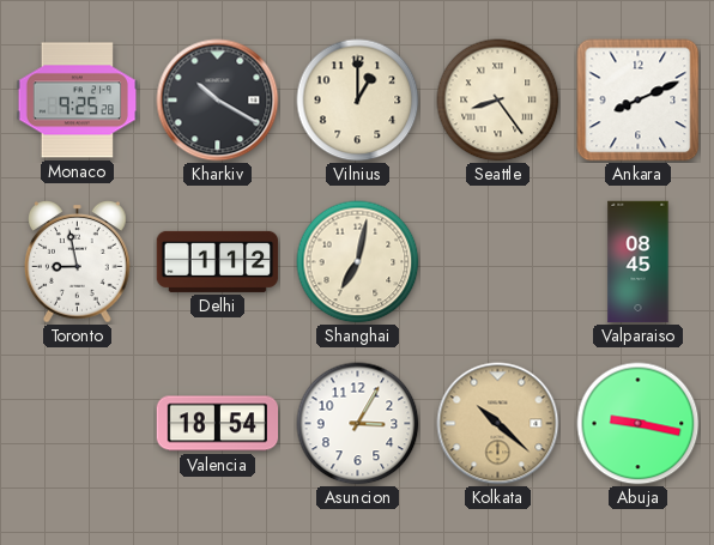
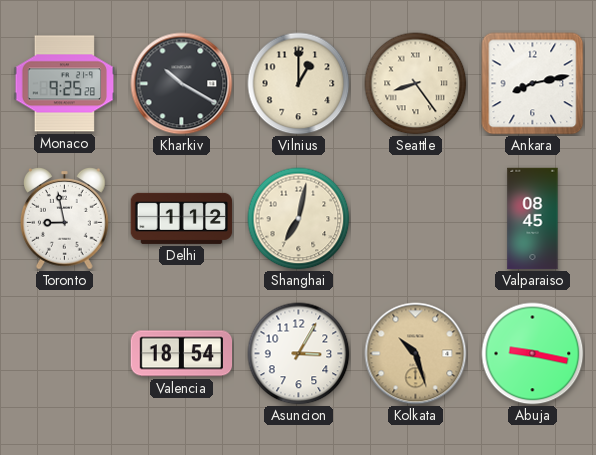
Ankara: 8:11 -> 8:13 (533, 84)
Kolkata: 10:22 -> 10:27 (416, 354)
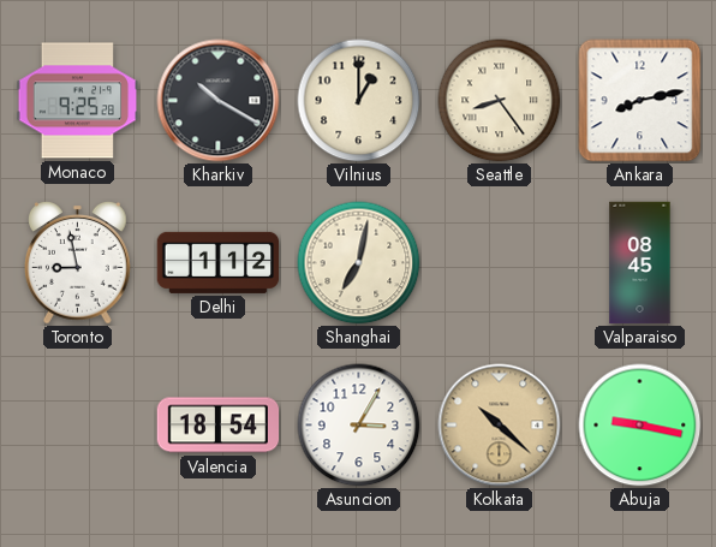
Kolkata: 10:27 -> 10:22 (500, 426)
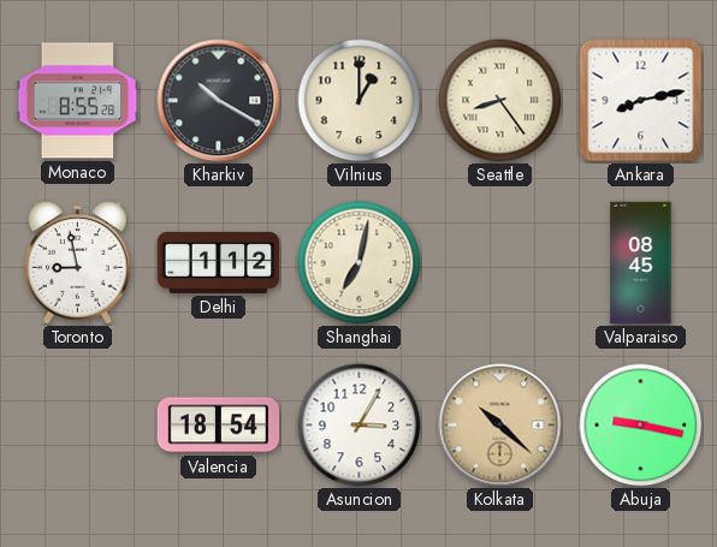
Monaco: 9:25 -> 8:55 (78, 101)
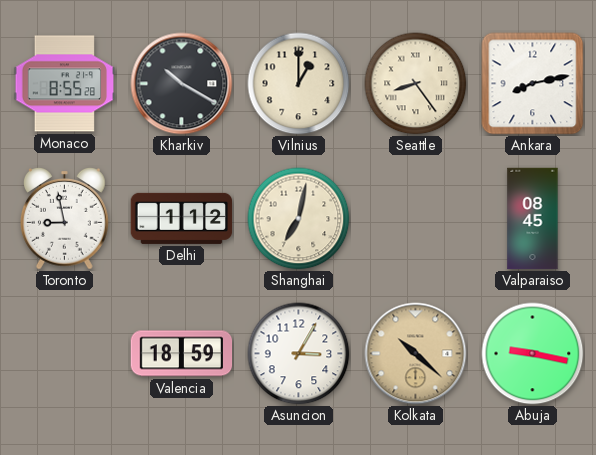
Valencia: 18:54 -> 18:59 (182, 354)
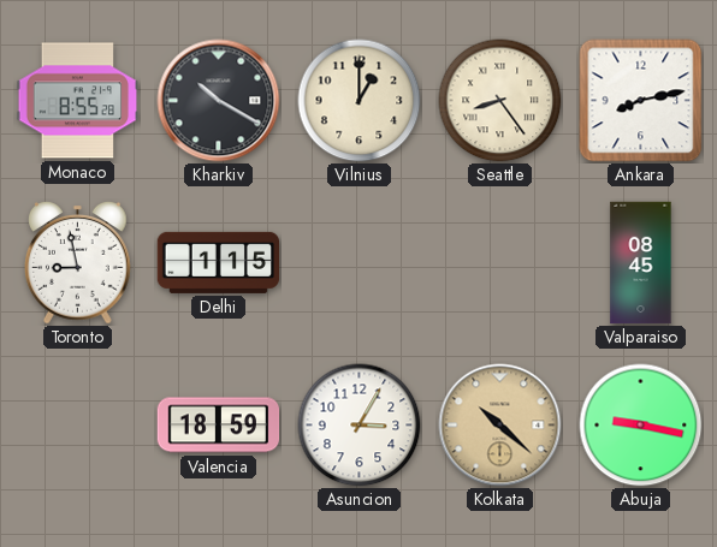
Delhi: 1:12 -> 1:15 (219, 262)
Shanghai: 7:02 -> none (299, 219)
